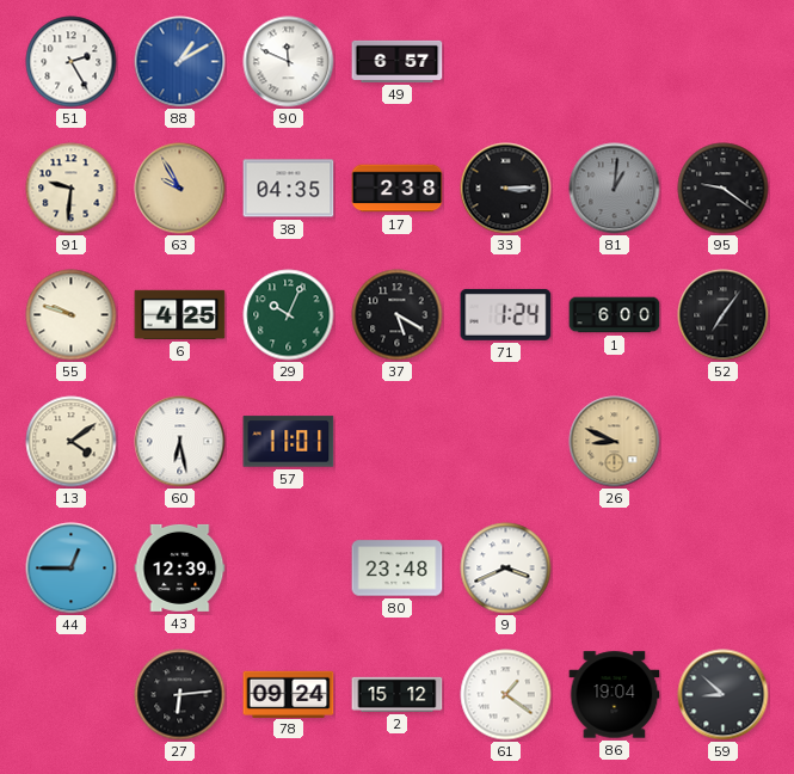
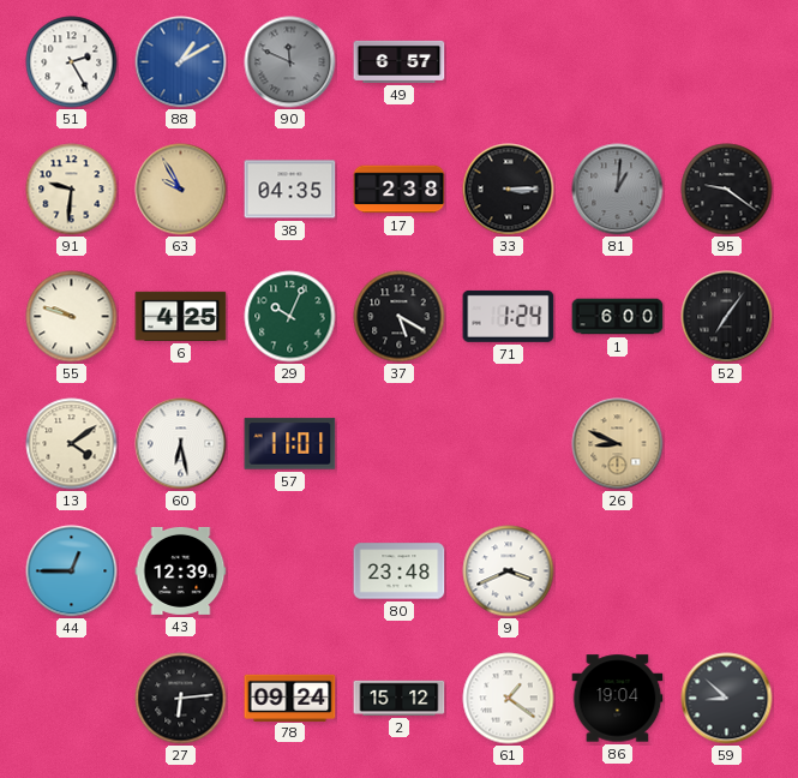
90 dial: white -> grey (290, 62)
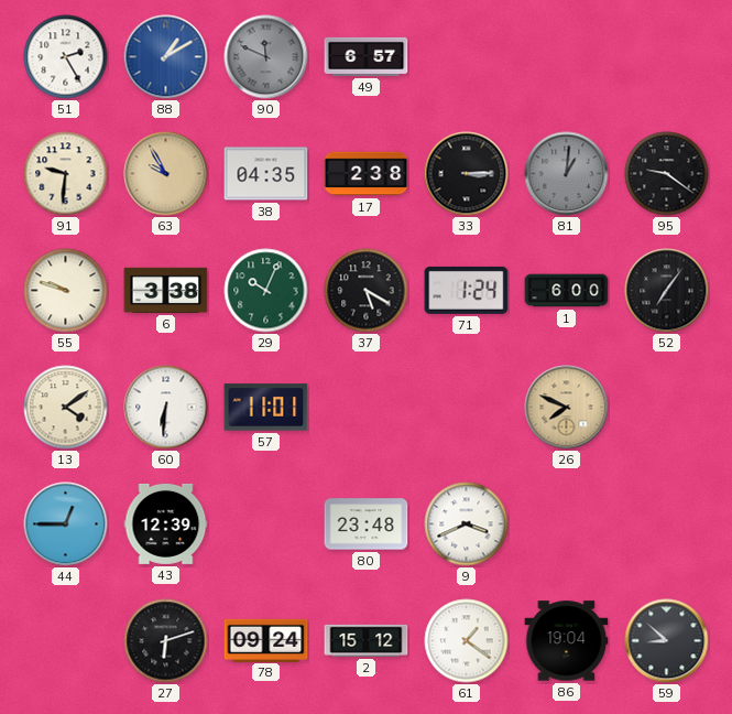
6: 4:25 -> 3:38 (166, 290)
60: 6:28 -> 6:31 (166, 408)
26: 8:49 -> 7:49 (567, 408)
27: 6:14 -> 6:12 (166, 641)
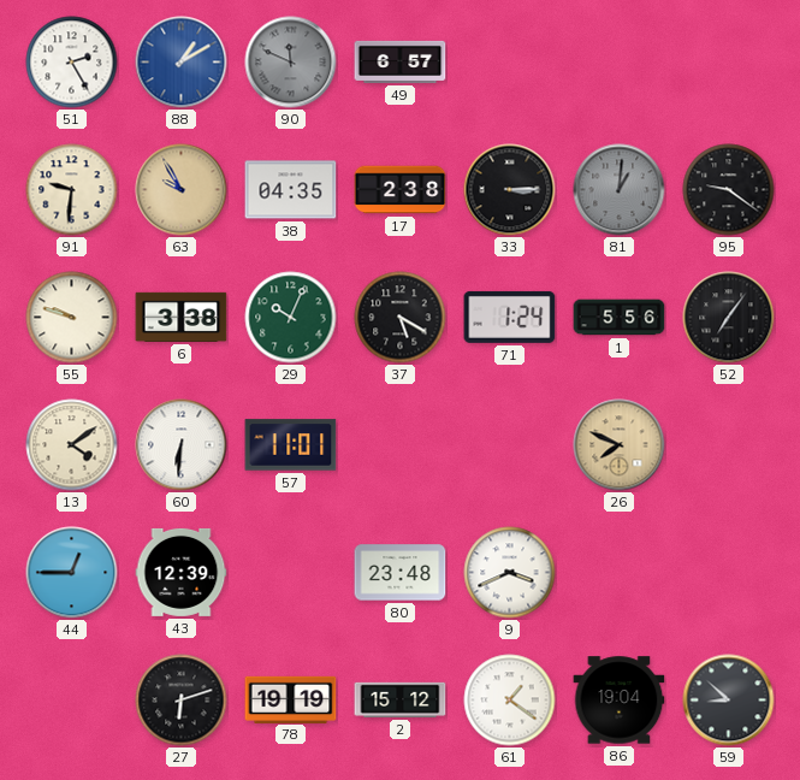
1: 6:00 -> 5:56 (620, 318)
78: 09:24 -> 19:19 (291, 699)
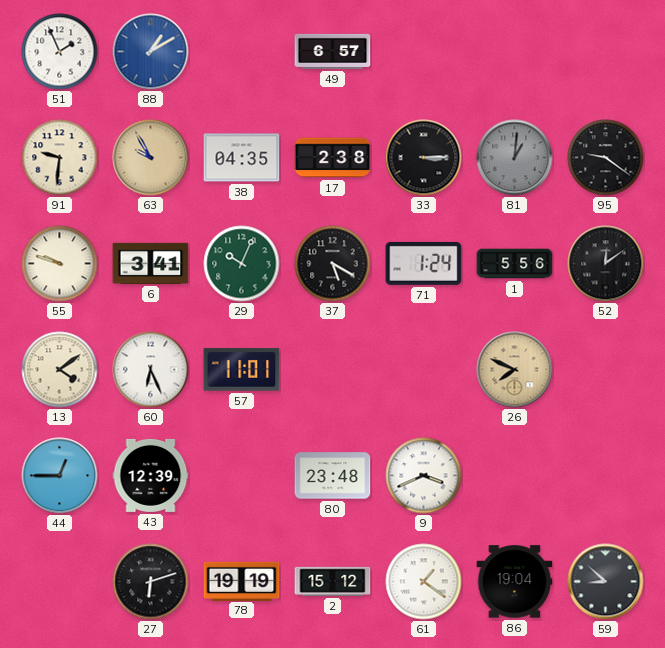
51: 2:25 -> 1:56 (60, 52)
90: 11:49 -> none (291, 63)
6: 3:38 -> 3:41 (151, 263)
52: 7:06 -> 12:09 (606, 264)
60: 6:31 -> 6:26 (151, 370)
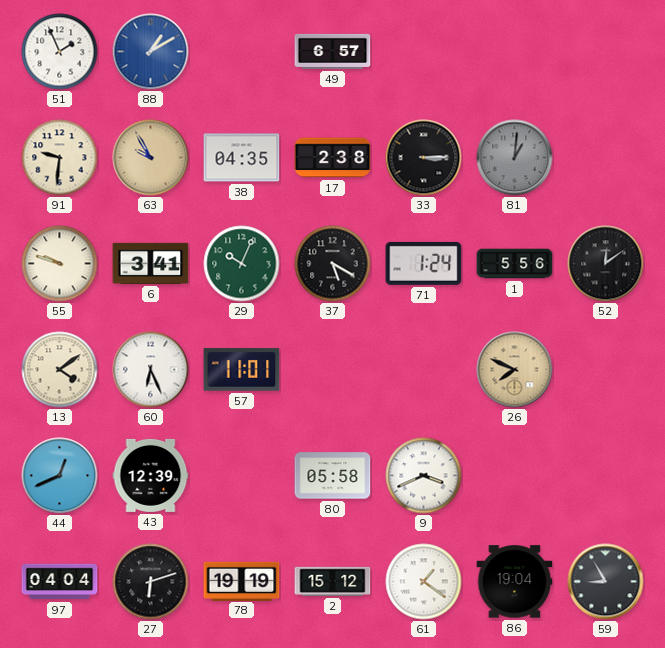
95: 9:21 -> none (606, 158)
44: 12:45 -> 12:41 (60, 476)
80: 23:48 -> 05:58 (333, 476)
97: none -> 04:04 (60, 582)
59: 8:52 -> 8:55 (606, 582)
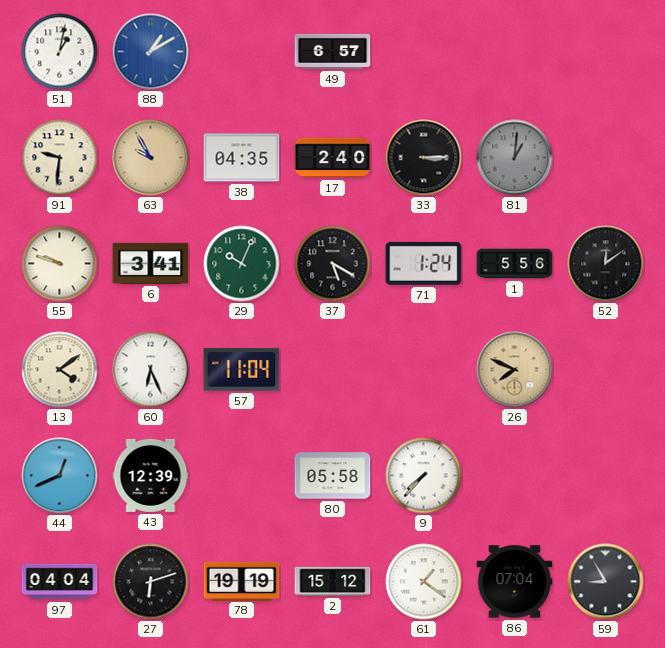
51: 1:56 -> 1:02 (60, 52)
17: 2:38 -> 2:40 (333, 158)
57: 11:01 -> 11:04 (242, 370)
9: 3:41 -> 7:37 (424, 476)
86: 19:04 -> 07:04 (515, 582)
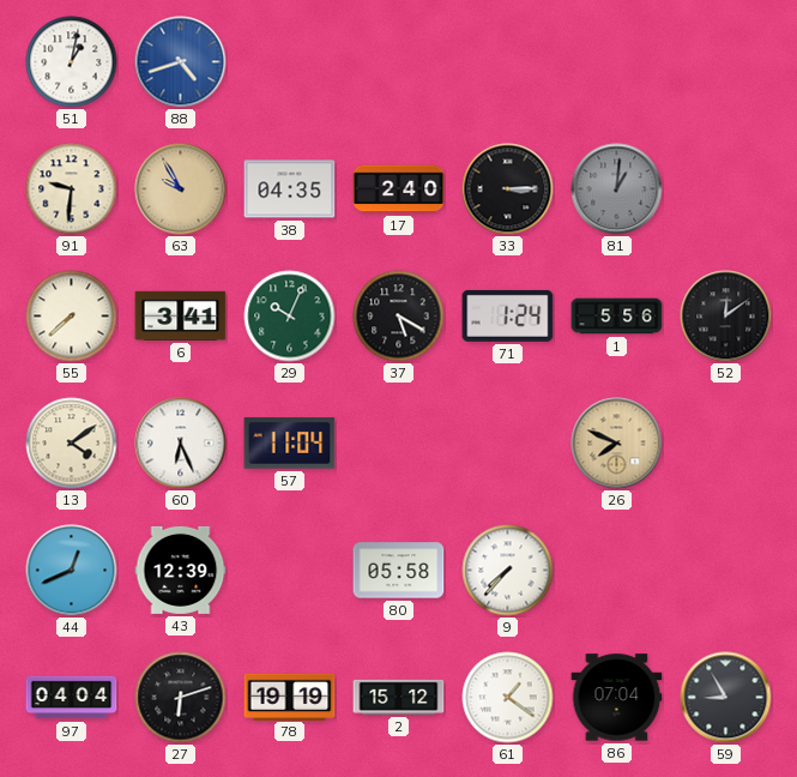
88: 1:10 -> 4:42 (181, 62)
49: 6:57 -> none (333, 51)
55: 9:48 -> 7:38 (72, 317)
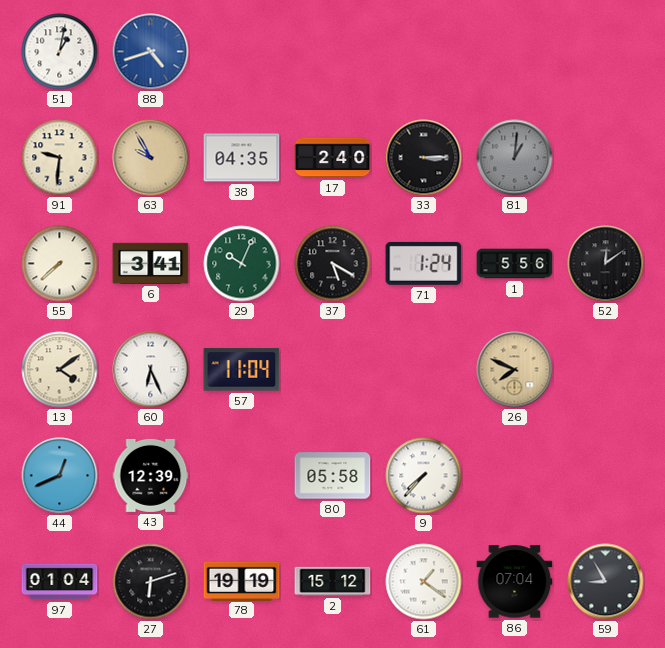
97: 04:04 -> 01:04 (60, 582)
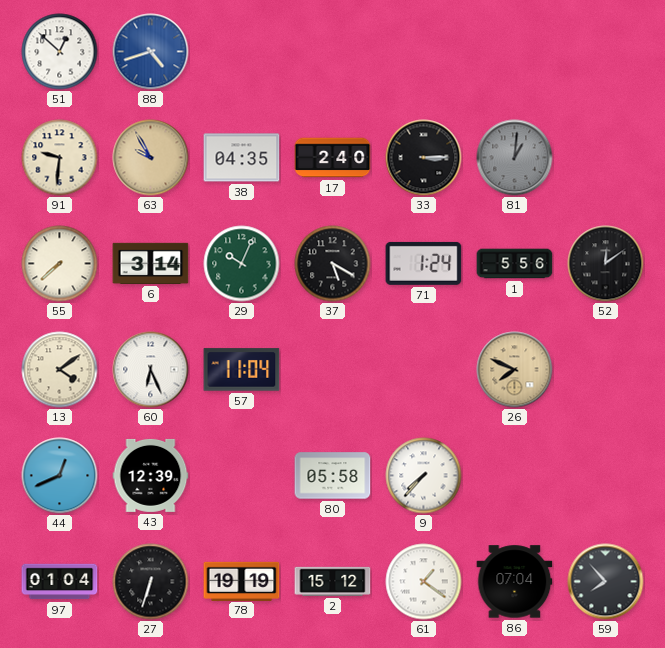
51: 1:02 -> 12:52 (60, 52)
6: 3:41 -> 3:14 (151, 263)
27: 6:12 -> 6:33 (151, 582)
59: 8:55 -> 7:53 (606, 582)
